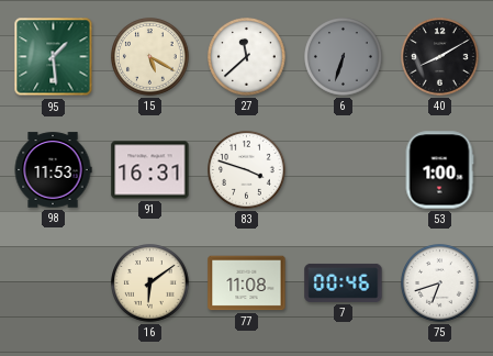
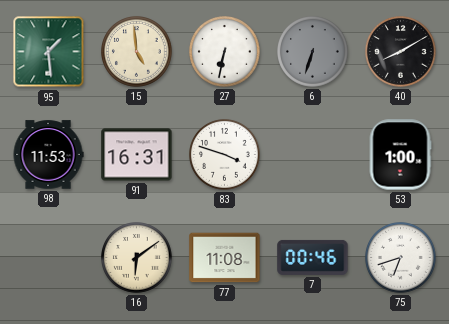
15: 5:20 -> 4:59 (137, 52)
27: 11:38 -> 6:32 (225, 52)
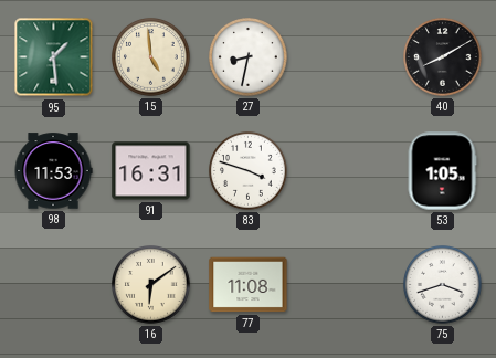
27: 6:32 -> 8:32 (249, 57)
6: 6:33 -> none (313, 52)
53: 1:00 -> 1:05 (442, 171)
7: 00:46 -> none (313, 257)
75: 6:42 -> 3:42 (443, 285)
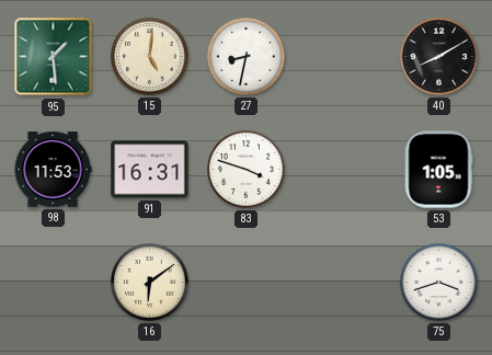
15: 4:59 -> 5:01 (150, 57)
77: 11:08 -> none (249, 285)
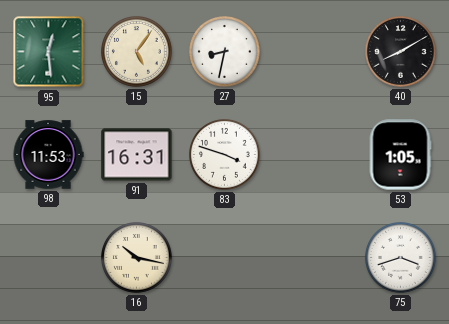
95: 1:29 -> 12:29 (49, 52)
15: 5:01 -> 5:06 (137, 52)
16: 6:09 -> 10:17 (137, 258)
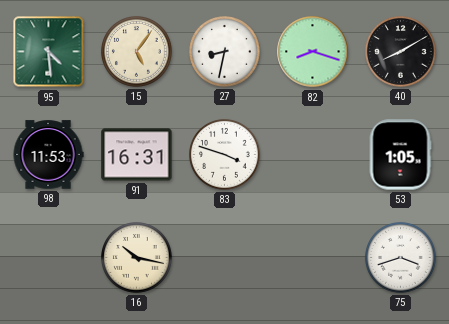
95: 12:29 -> 4:29 (49, 52)
82: none -> 8:18 (313, 52)
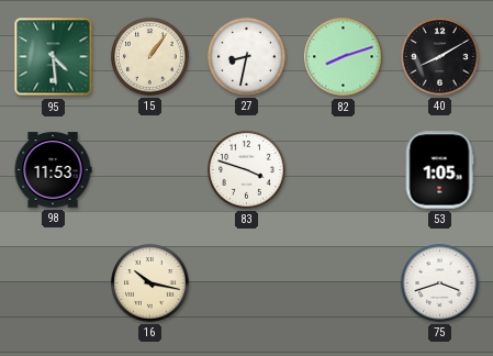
15: 5:06 -> 1:06 (150, 57)
82: 8:18 -> 8:12 (344, 57)
91: 16:31 -> none (137, 155)
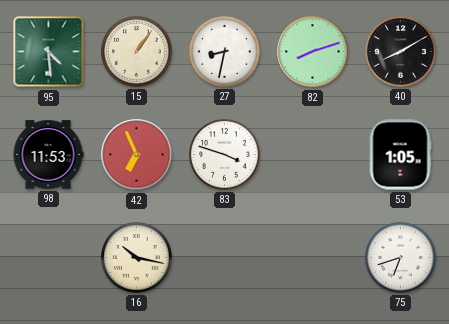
42: none -> 6:56 (137, 155)
75: 3:42 -> 6:42 (401, 258)
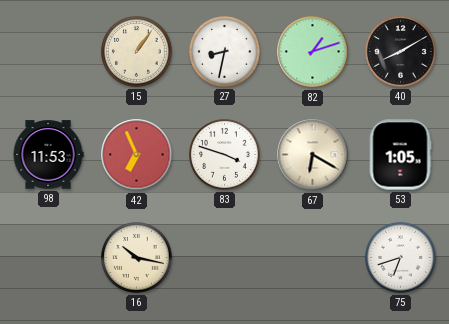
95: 4:29 -> none (49, 52)
82: 8:12 -> 1:12 (313, 52)
67: none -> 6:20 (313, 155)
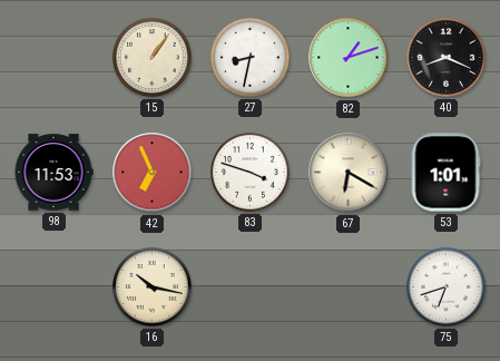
40: 8:10 -> 8:19 (447, 58)
53: 1:05 -> 1:01 (445, 173)
